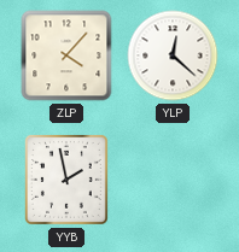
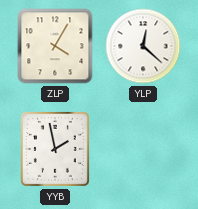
ZLP: 4:07 -> 4:05 (55, 46)
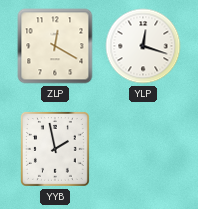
ZLP: 4:05 -> 12:20 (55, 46)
YLP: 12:22 -> 12:18 (143, 46)
